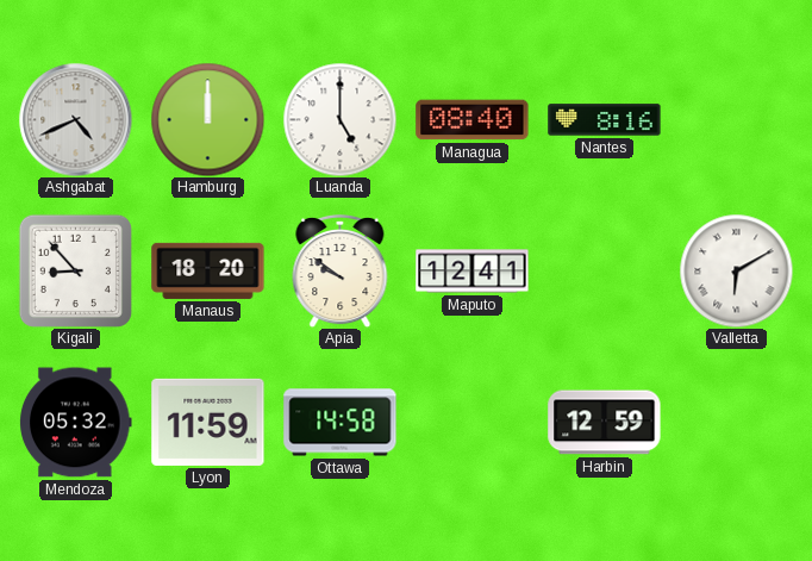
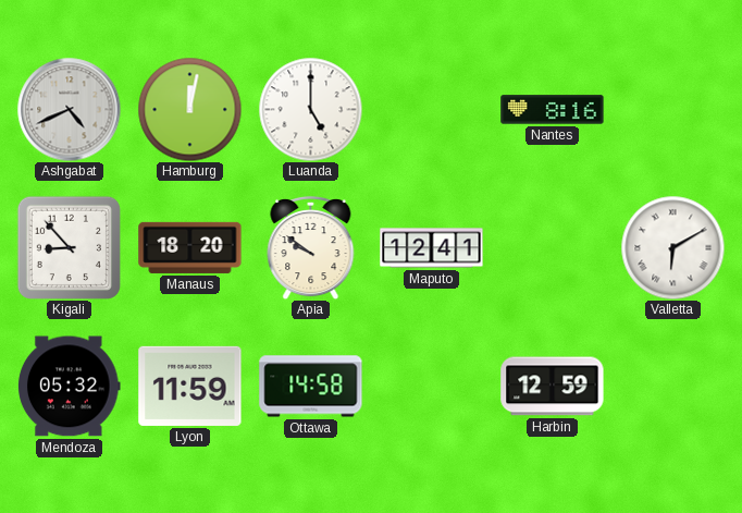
Hamburg: 12:00 -> 12:02 (189, 109)
Managua: 08:40 -> none (473, 120)
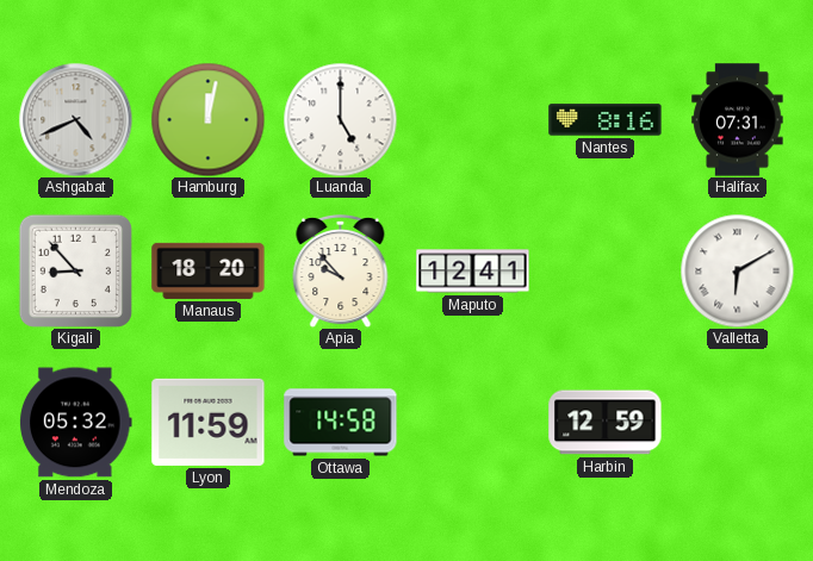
Halifax: none -> 07:31 (738, 120)
Apia: 9:51 -> 9:53 (341, 270)
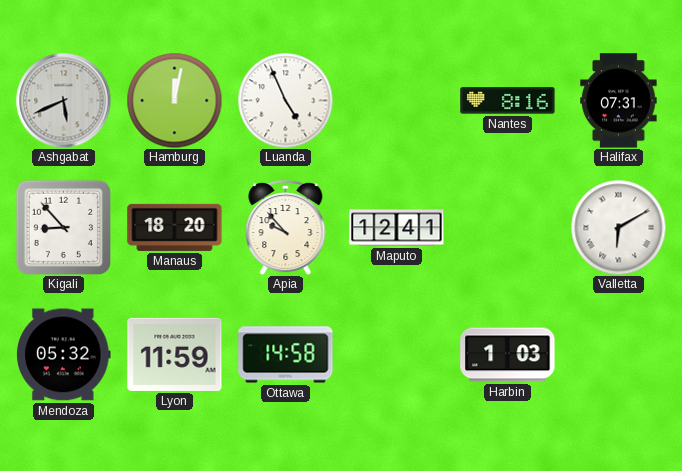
Ashgabat: 4:41 -> 5:41 (63, 100)
Luanda: 5:00 -> 4:56 (285, 100)
Harbin: 12:59 -> 1:03 (508, 355)
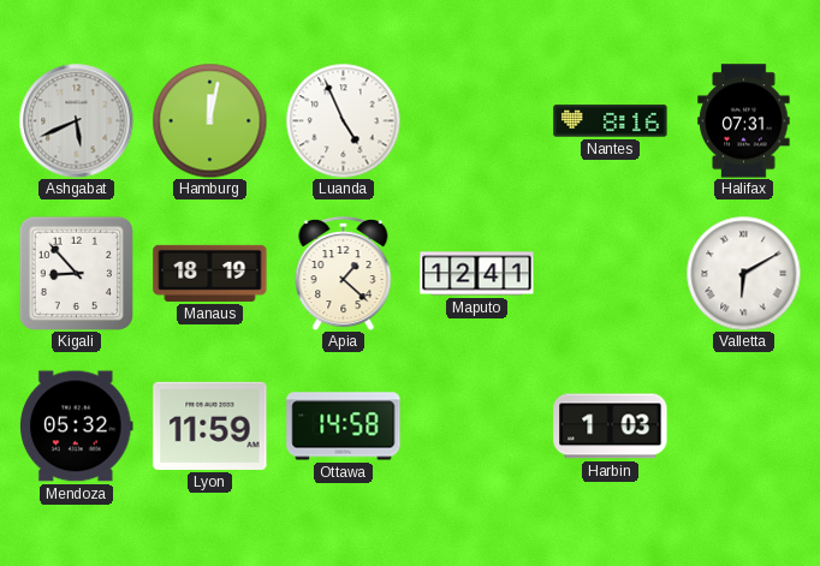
Manaus: 18:20 -> 18:19 (210, 273)
Apia: 9:53 -> 1:22 (344, 273)
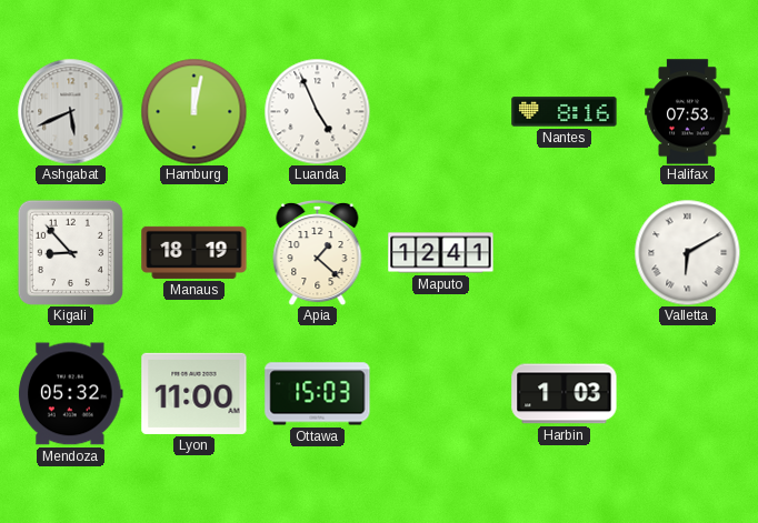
Halifax: 07:31 -> 07:53 (688, 112)
Lyon: 11:59 -> 11:00 (195, 393)
Ottawa: 14:58 -> 15:03 (318, 394)
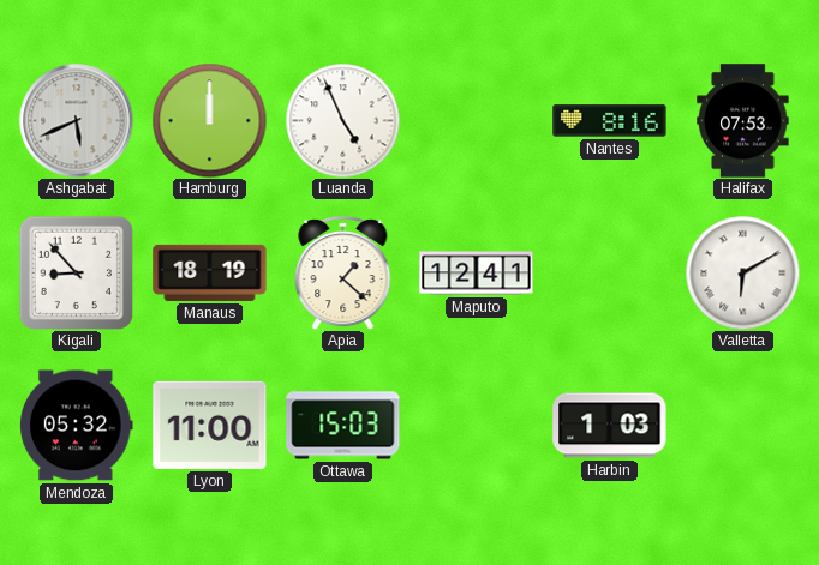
Hamburg: 12:02 -> 12:00 (209, 120)
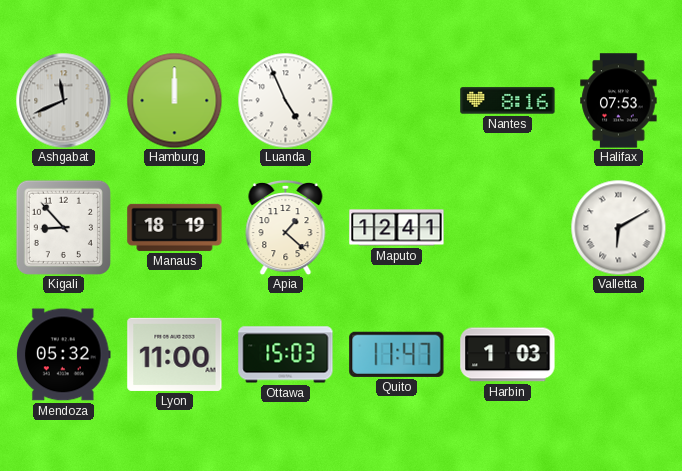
Ashgabat: 5:41 -> 11:41 (63, 100)
Quito: none -> 11:47 (397, 354)
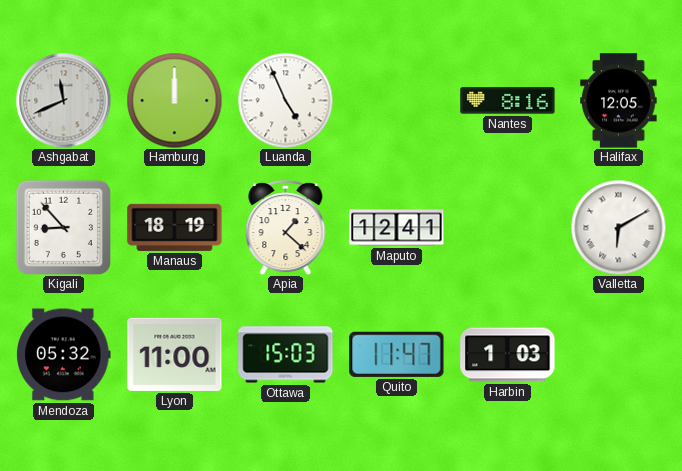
Halifax: 07:53 -> 12:05 (619, 101)
